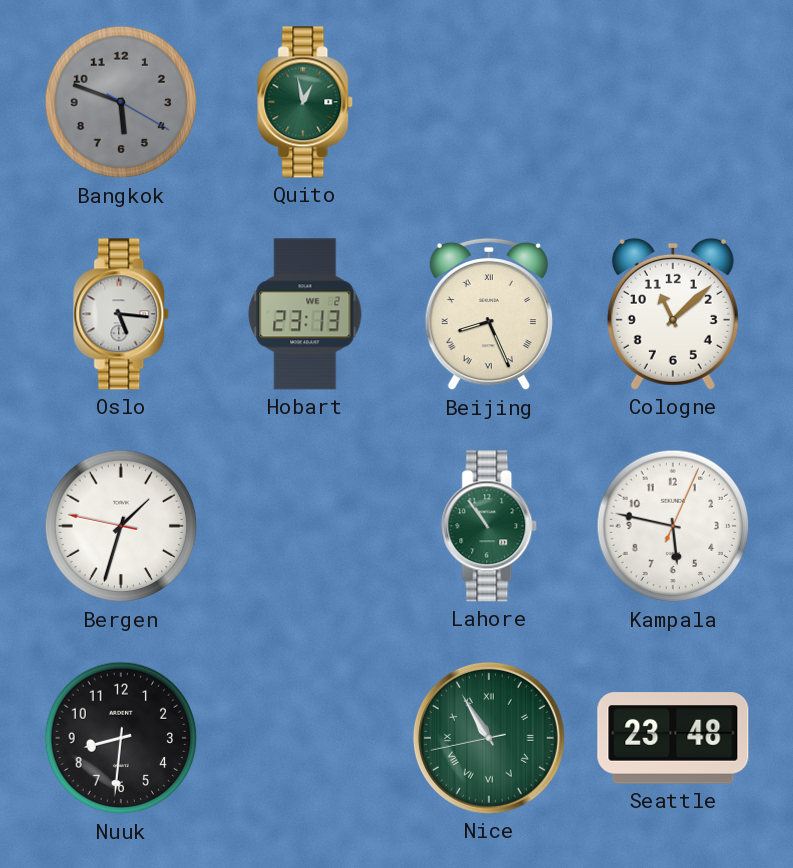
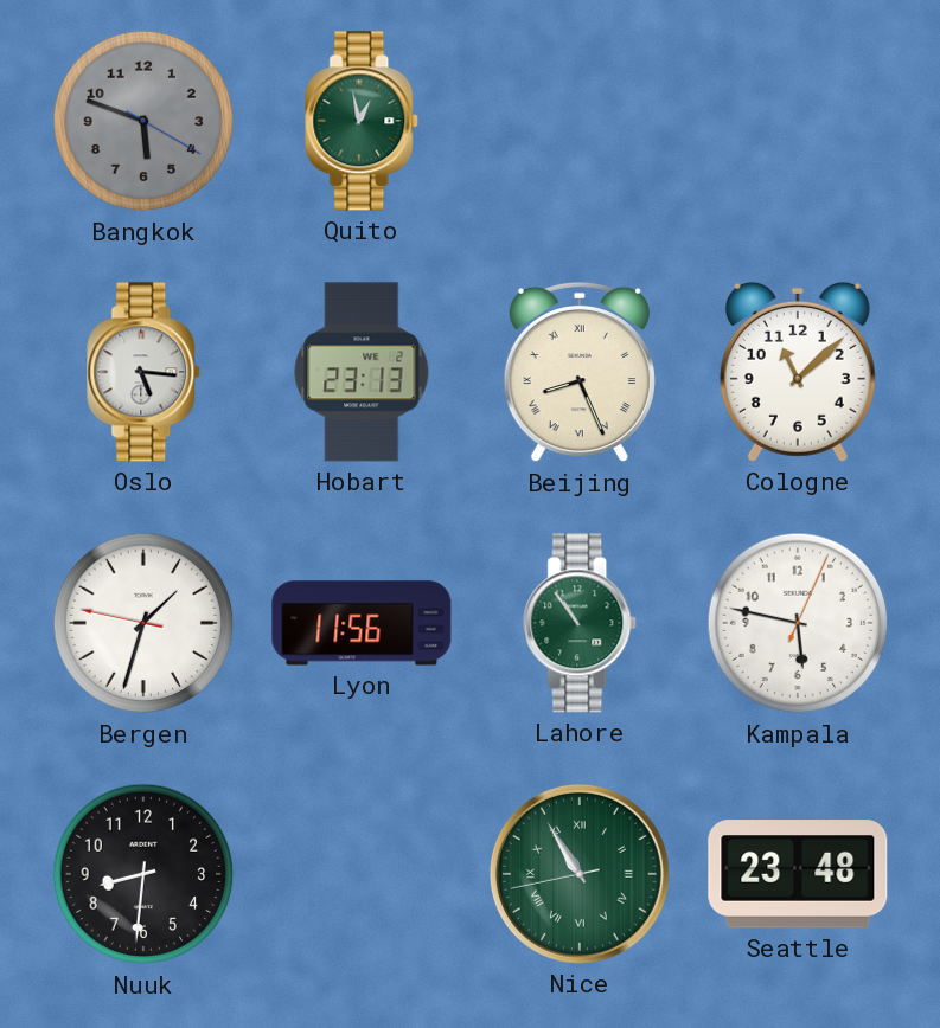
Lyon: none -> 11:56 (362, 623)
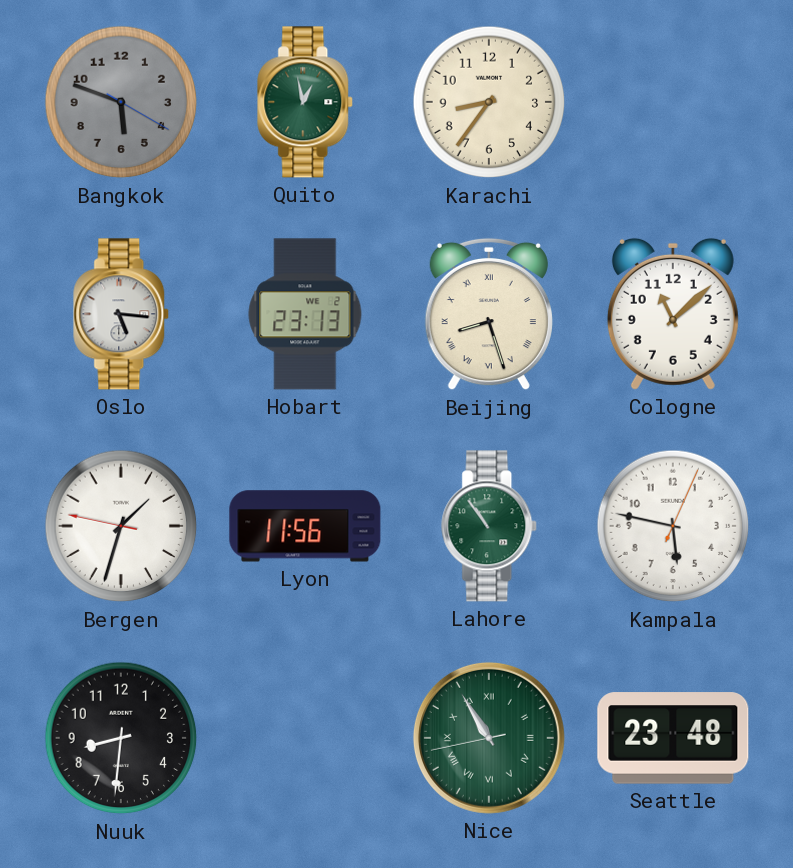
Karachi: none -> 8:36 (489, 102)
Beijing: 8:26 -> 8:27 (489, 314)
